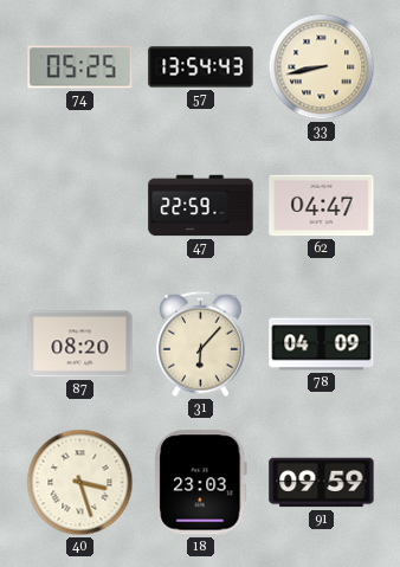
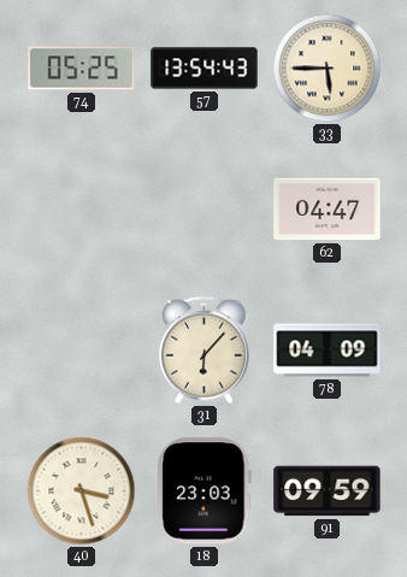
33: 8:43 -> 5:45 (328, 69)
47: 22:59 -> none (201, 206)
87: 08:20 -> none (80, 344)
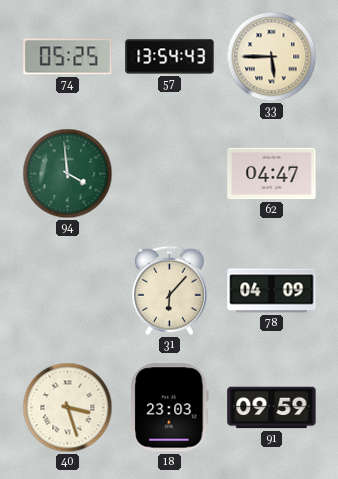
94: none -> 3:59 (68, 174)
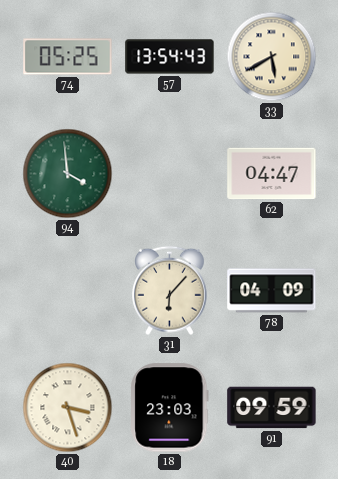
33: 5:45 -> 5:40 (272, 57)
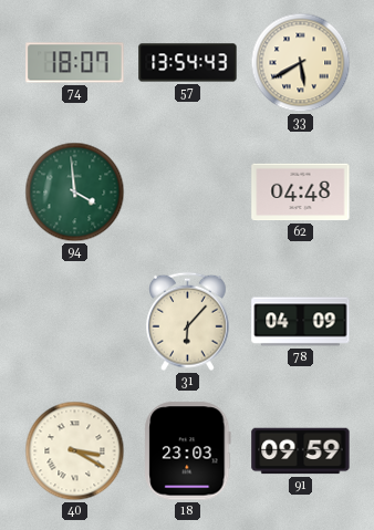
74: 05:25 -> 18:07 (75, 63)
62: 04:47 -> 04:48 (301, 193)
40: 3:27 -> 3:20 (75, 451)
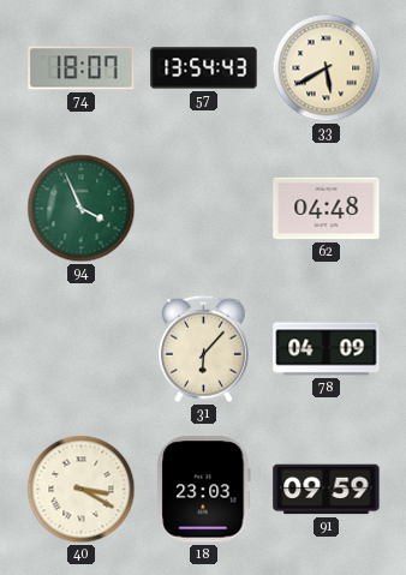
94: 3:59 -> 3:56 (82, 209)
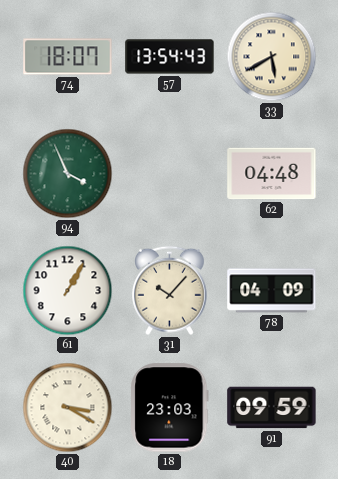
61: none -> 1:05 (68, 291)
31: 6:07 -> 10:07 (170, 291)
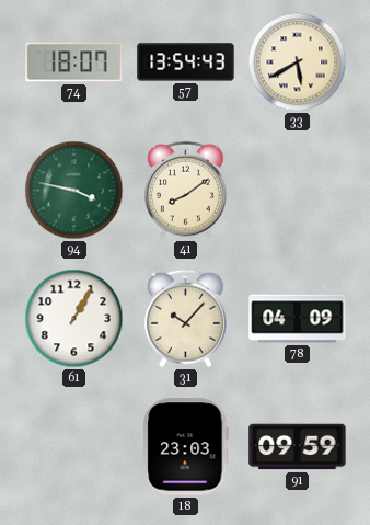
94: 3:56 -> 3:47 (74, 191)
41: none -> 8:09 (186, 191)
62: 04:48 -> none (272, 174)
40: 3:20 -> none (68, 408)
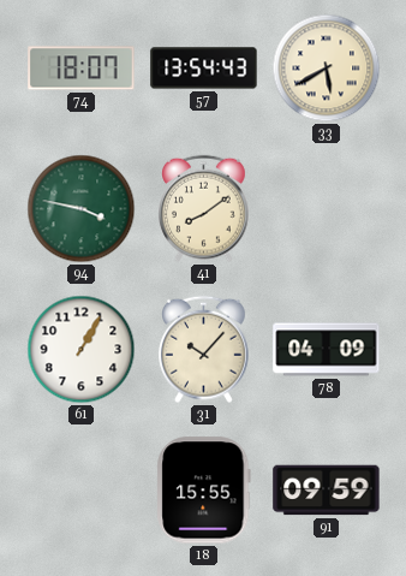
18: 23:03 -> 15:55 (204, 491)
